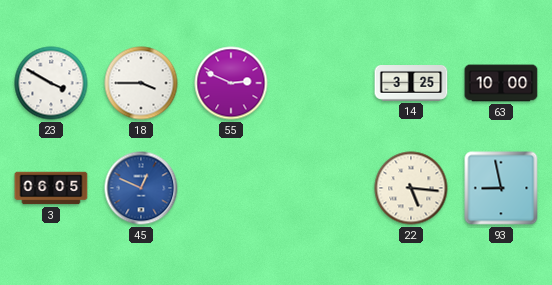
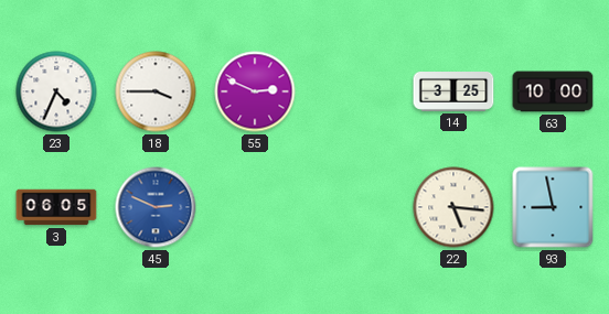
23: 3:50 -> 4:34 (56, 91)
45: 12:49 -> 2:49 (156, 207)
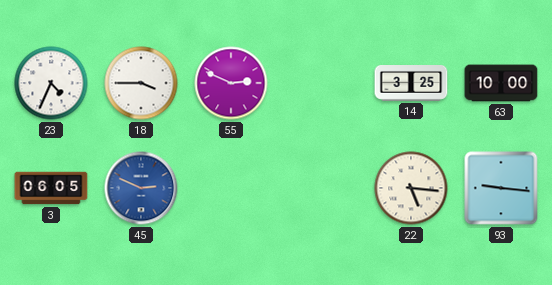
93: 8:58 -> 9:16 (501, 188)
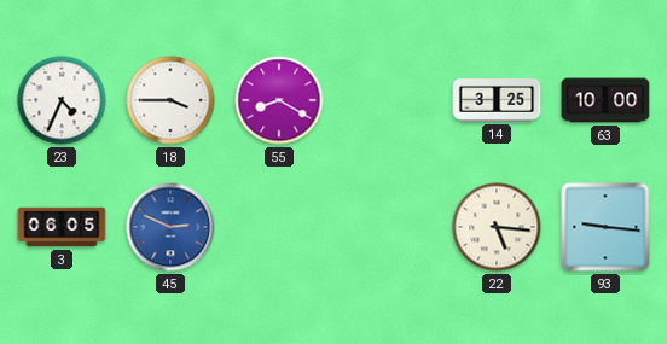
55: 2:49 -> 8:20 (279, 100)
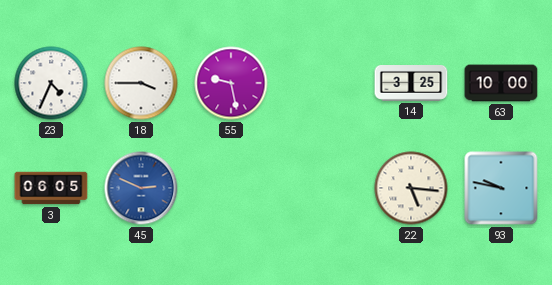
55: 8:20 -> 9:28 (231, 83)
93: 9:16 -> 9:47 (501, 188)
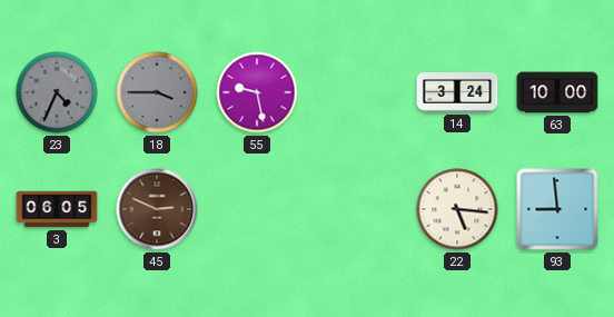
23 dial: white -> grey (57, 92)
18 dial: white -> grey (157, 92)
14: 3:25 -> 3:24 (457, 93)
45 dial: blue -> brown (157, 209)
93: 9:47 -> 8:59 (557, 209)
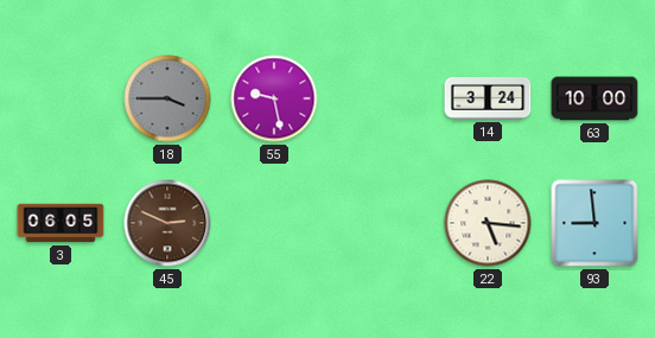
23: 4:34 -> none (57, 92)
